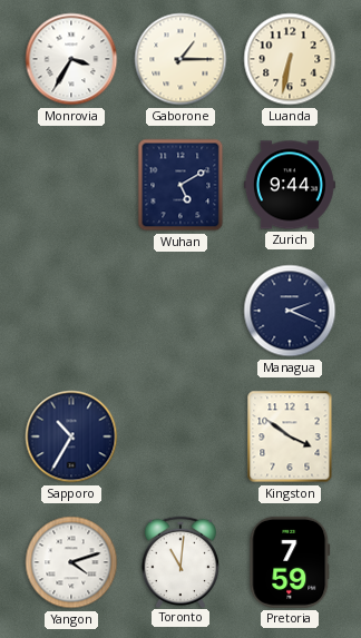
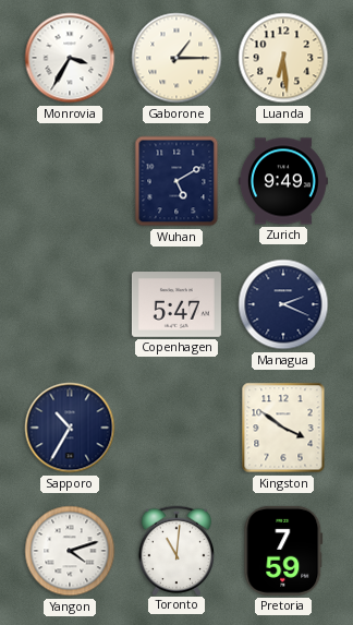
Luanda: 6:32 -> 6:29 (283, 58)
Zurich: 9:44 -> 9:49 (283, 181)
Copenhagen: none -> 5:47 (176, 305)
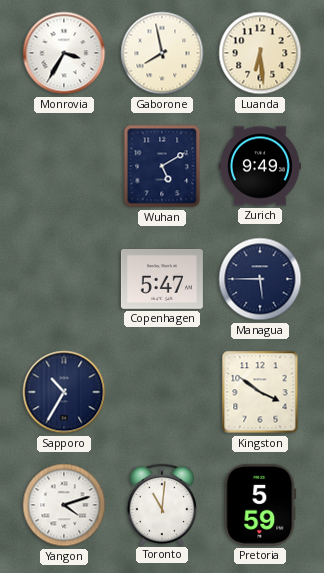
Gaborone: 1:15 -> 7:58 (162, 53)
Managua: 2:19 -> 5:45 (260, 279)
Pretoria: 7:59 -> 5:59 (260, 505)
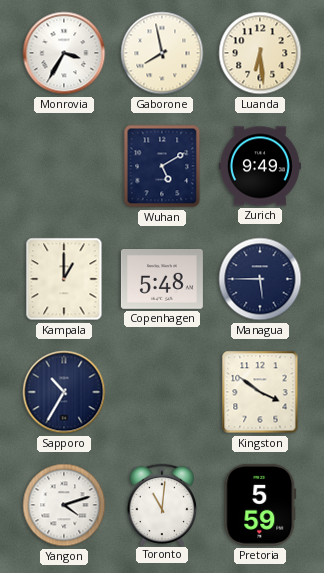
Kampala: none -> 1:00 (64, 279)
Copenhagen: 5:47 -> 5:48 (162, 280)
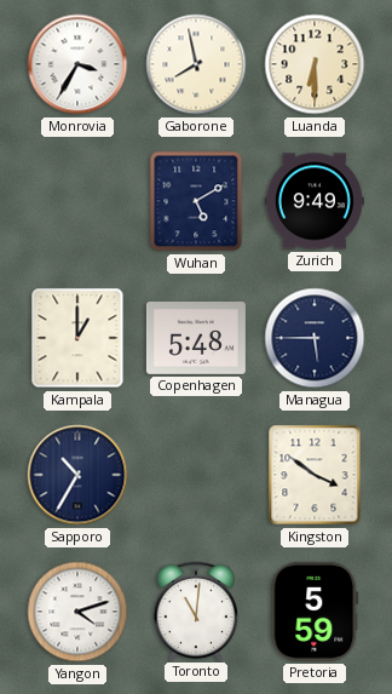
Luanda: 6:29 -> 6:30 (315, 64)
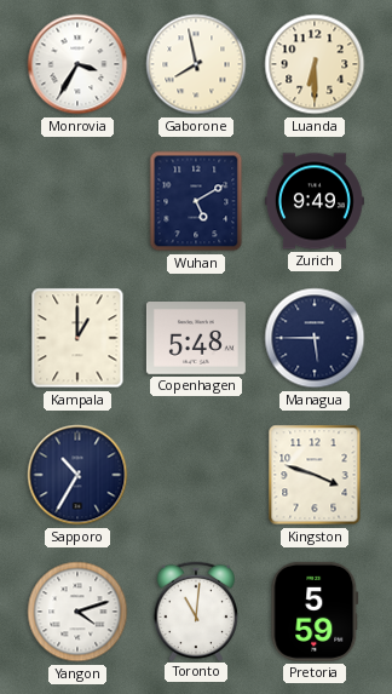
Kingston: 3:51 -> 3:48 (315, 475)
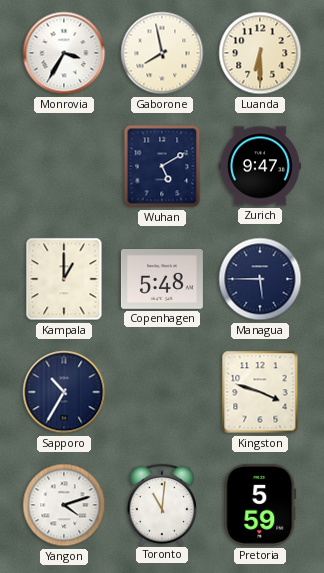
Zurich: 9:49 -> 9:47 (260, 166)
